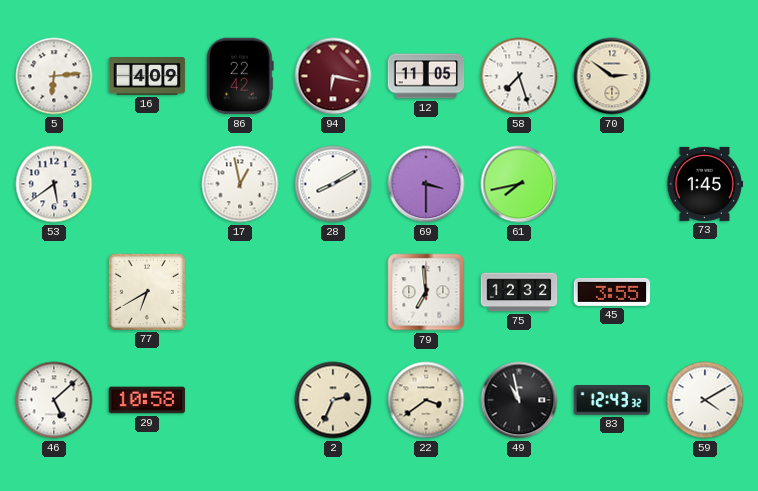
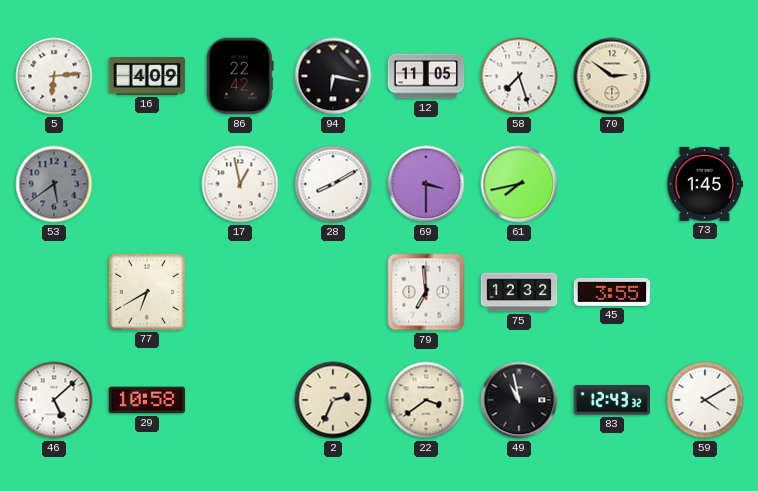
94 dial: burgundy -> black (333, 76)
53 dial: white -> grey (54, 184)
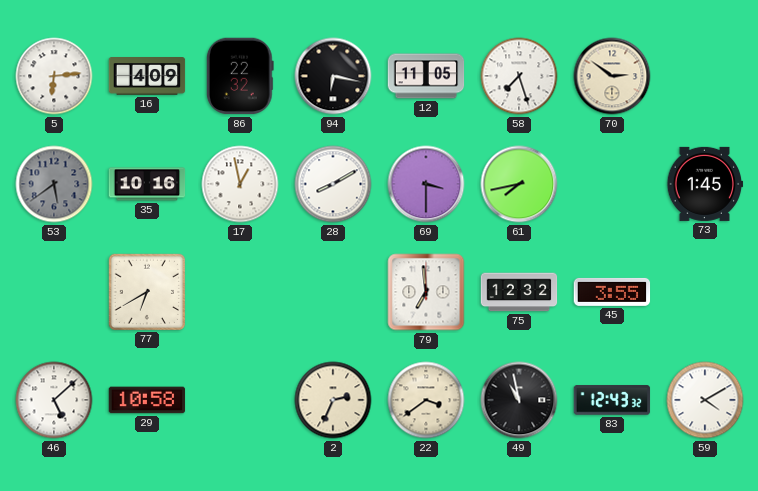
86: 22:42 -> 22:32 (240, 76)
35: none -> 10:16 (147, 184)
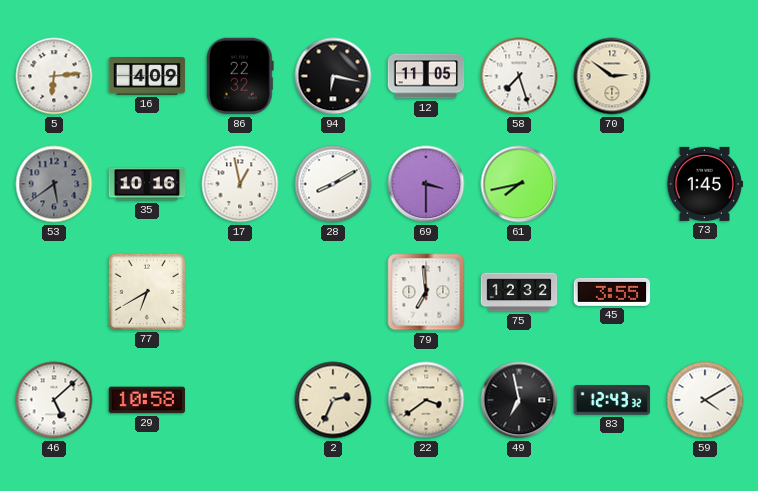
49: 10:58 -> 6:58 (519, 400)
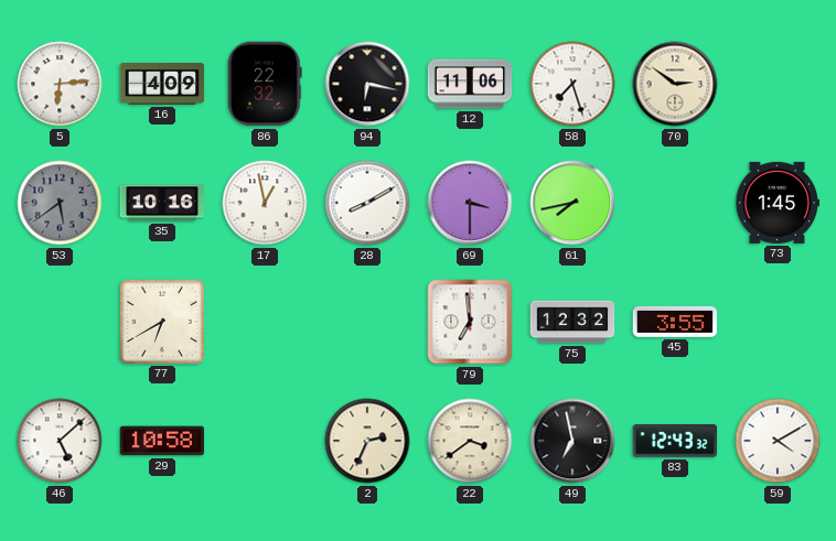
12: 11:05 -> 11:06 (470, 84)
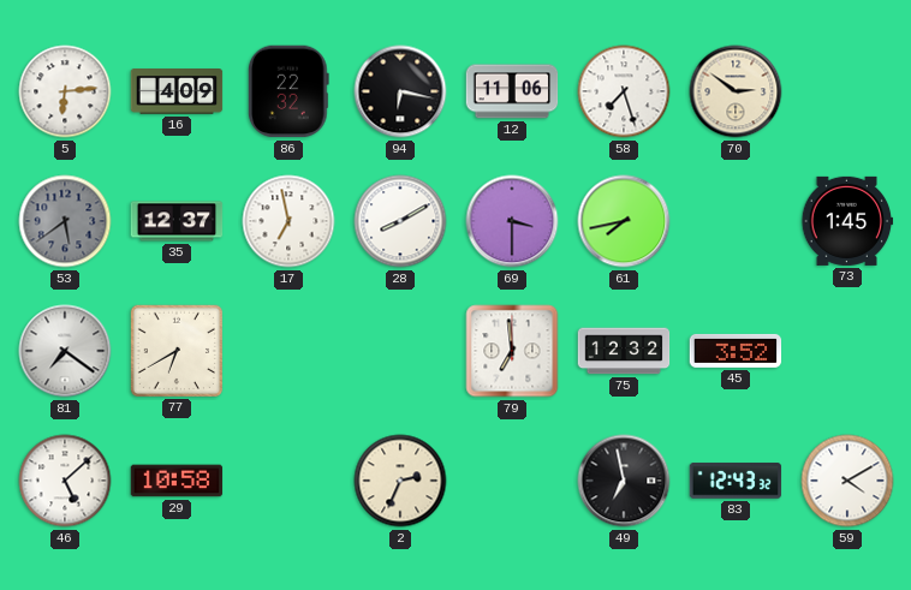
35: 10:16 -> 12:37 (177, 221)
17: 12:58 -> 6:58 (288, 221)
81: none -> 7:21 (65, 351)
45: 3:55 -> 3:52 (736, 351)
22: 3:39 -> none (470, 441)
